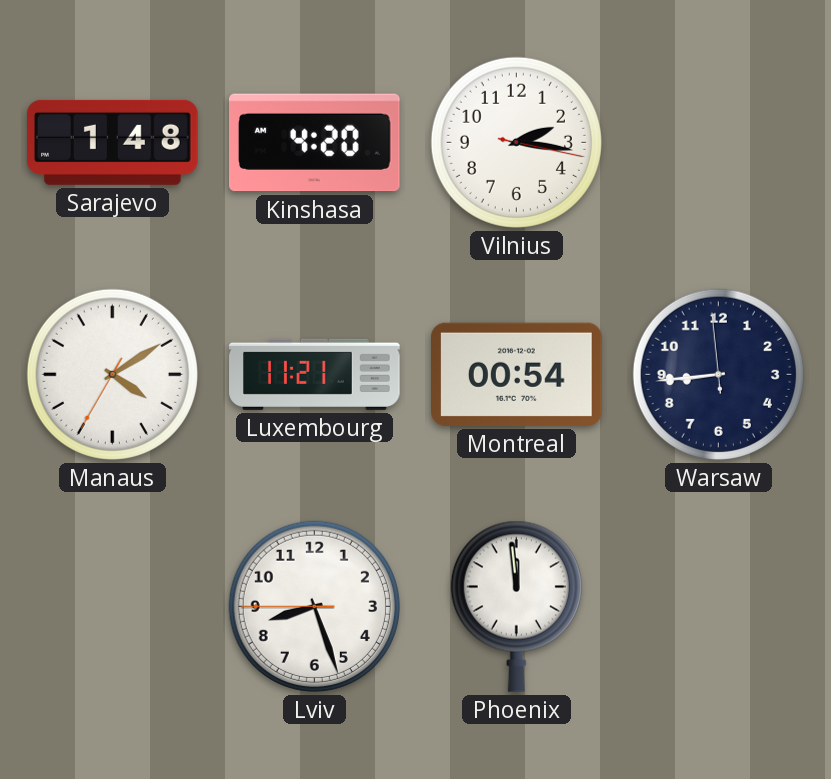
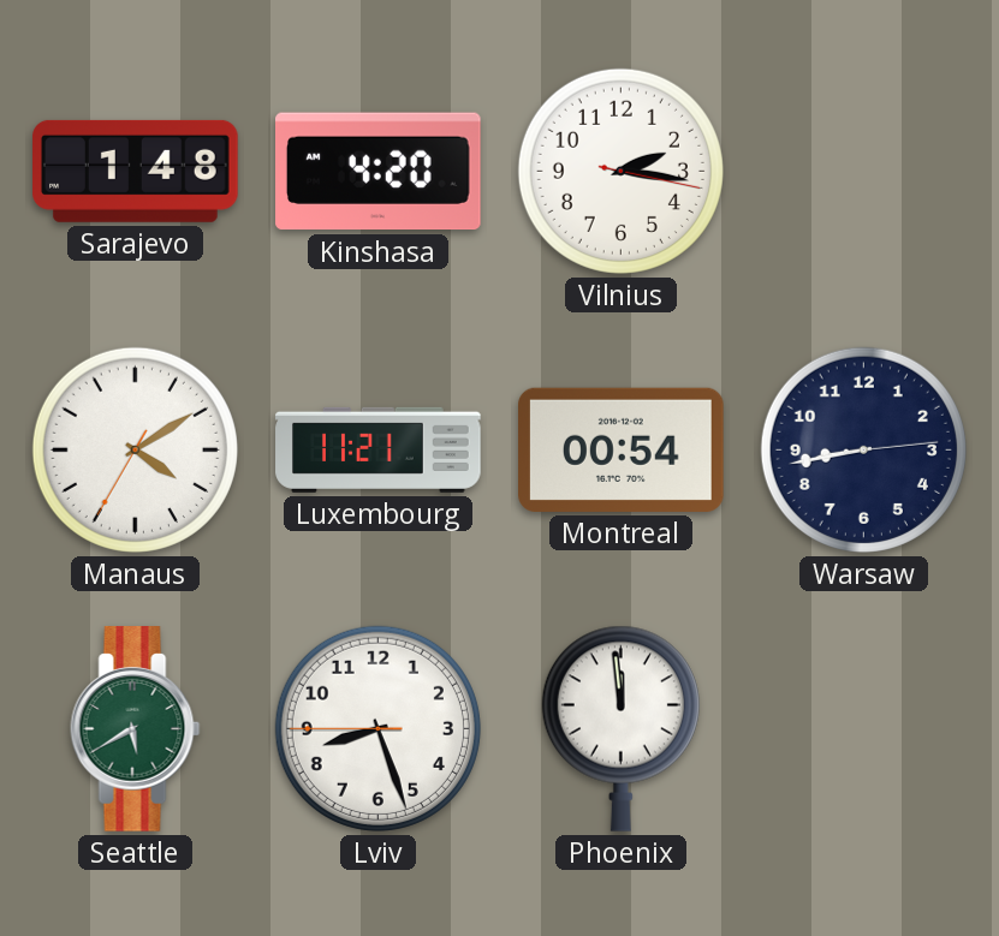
Warsaw: 8:43:59 -> 8:43:14 (863, 449)
Seattle: none -> 5:40 (136, 729)
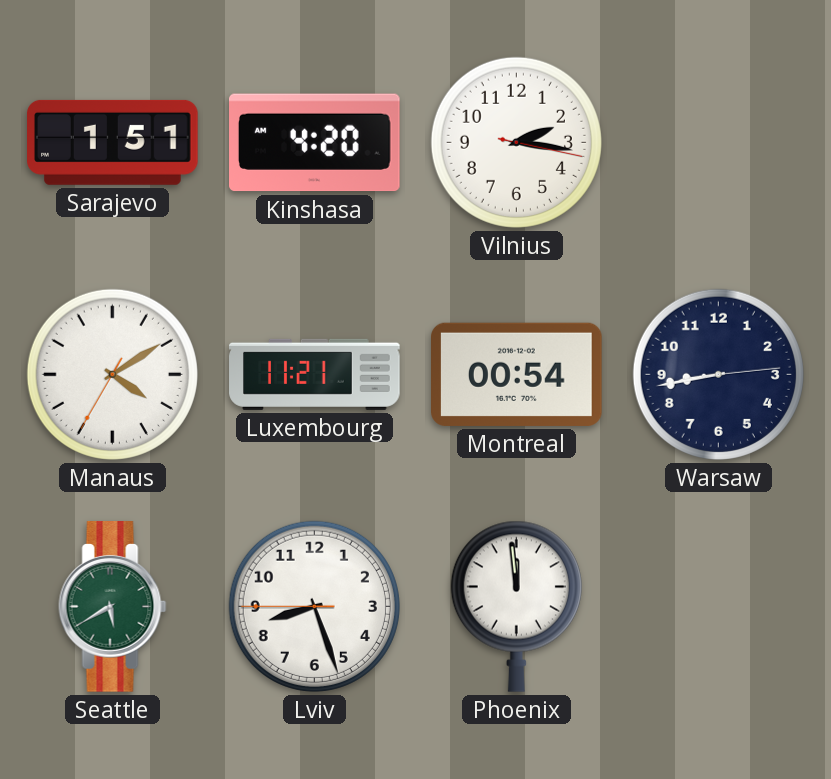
Sarajevo: 1:48 -> 1:51 (113, 142)
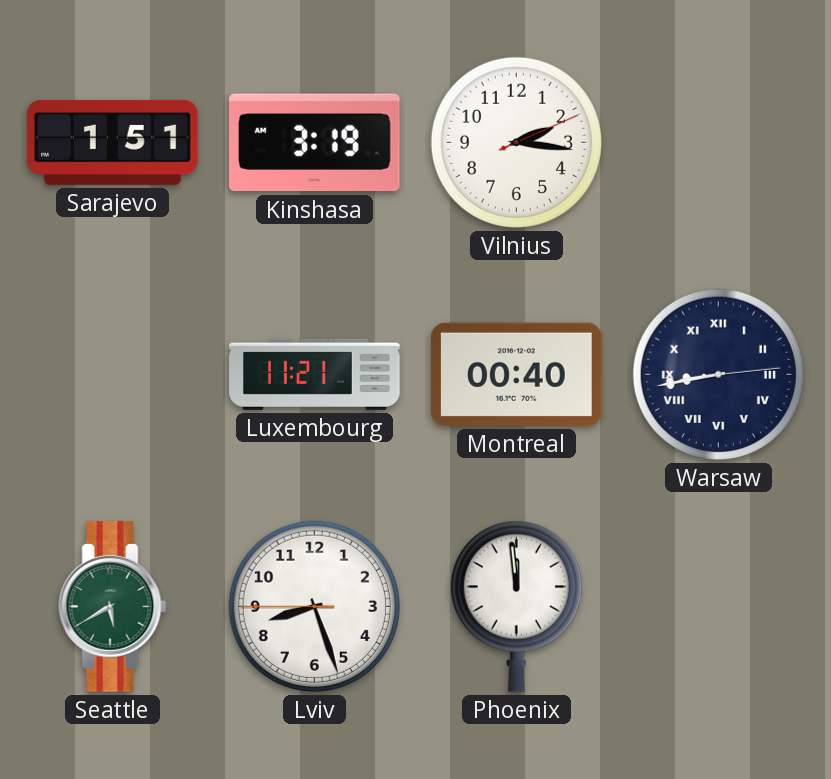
Kinshasa: 4:20 -> 3:19 (315, 143)
Vilnius: 2:16:17 -> 2:16:11 (516, 142)
Manaus: 4:09 -> none (112, 374)
Montreal: 00:54 -> 00:40 (517, 374)
Warsaw numerals: Arabic -> Roman (718, 374)
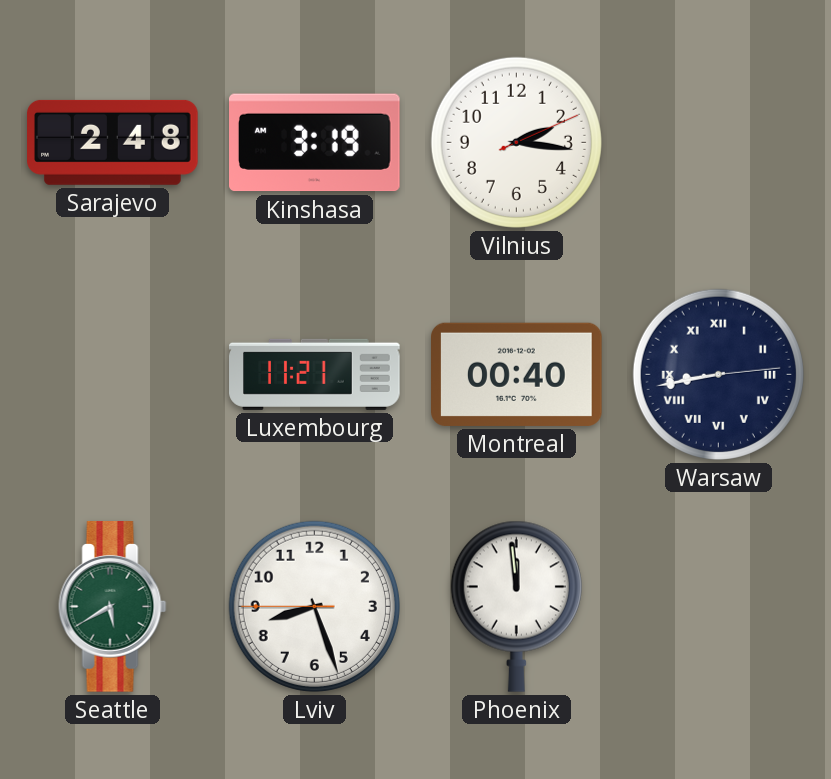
Sarajevo: 1:51 -> 2:48 (113, 142)
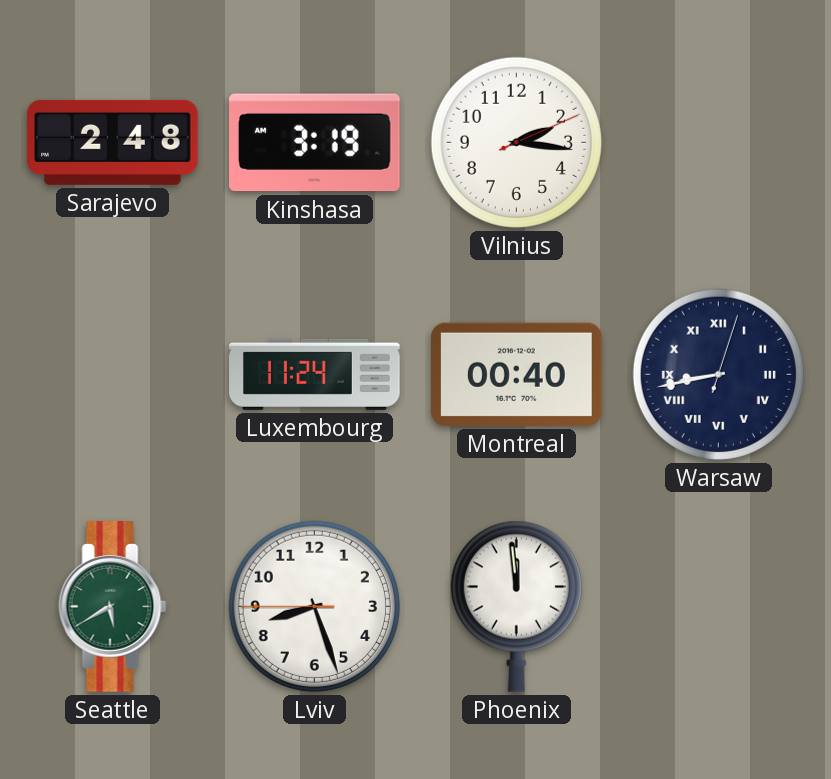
Luxembourg: 11:21 -> 11:24 (315, 374)
Warsaw: 8:43:14 -> 8:43:03 (718, 374)
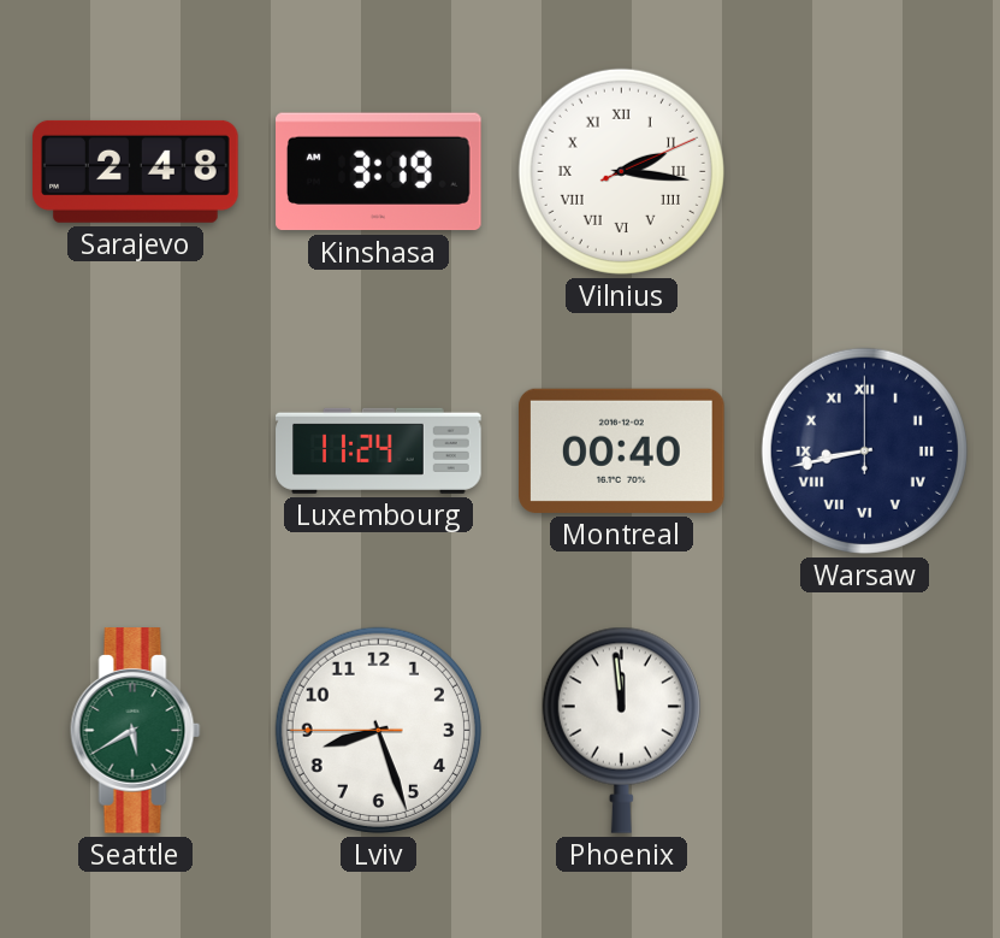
Vilnius numerals: Arabic -> Roman (621, 171)
Warsaw: 8:43:03 -> 8:43:00 (864, 450)
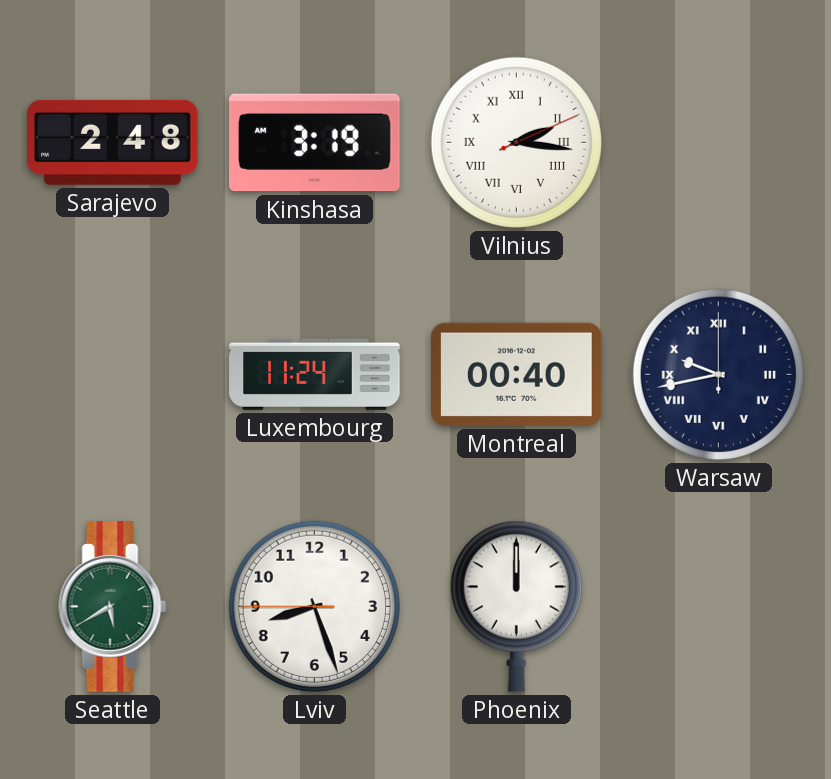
Warsaw: 8:43 -> 9:43 (718, 374)
Phoenix: 11:59 -> 12:00 (516, 606)
